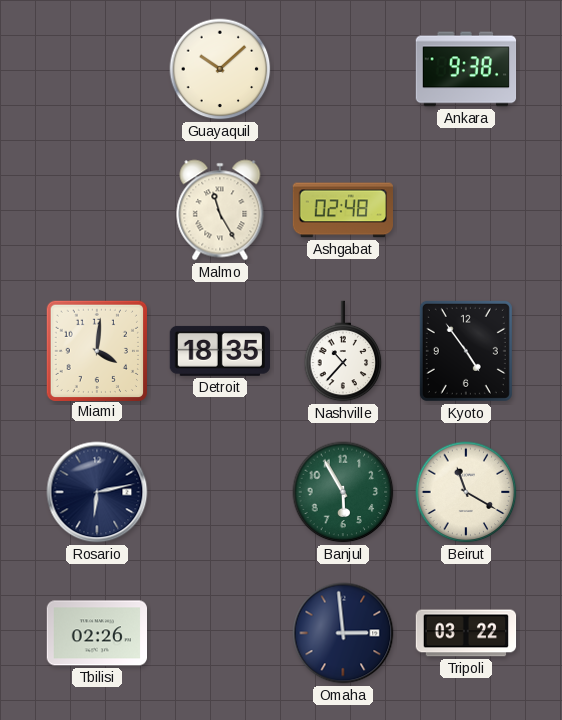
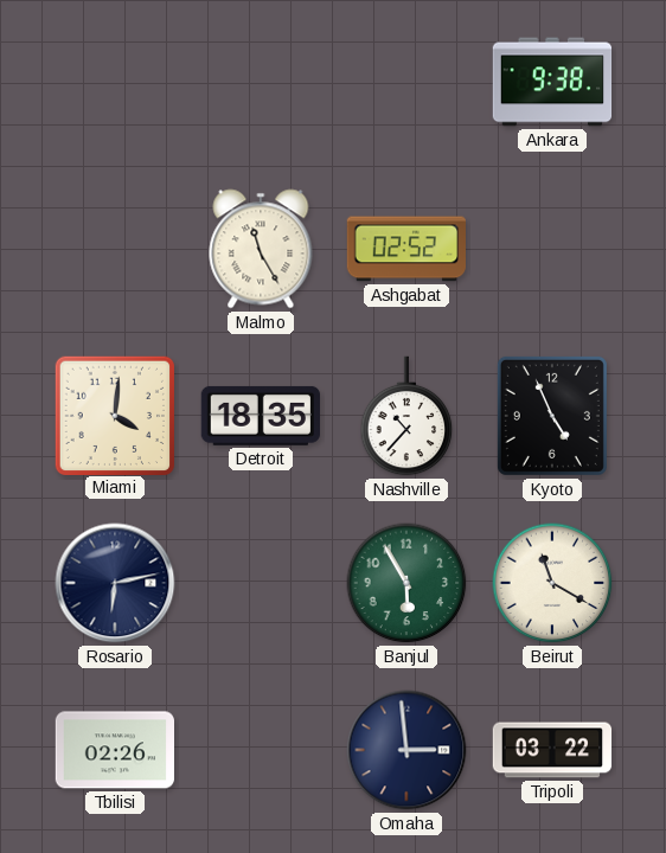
Guayaquil: 10:08 -> none (220, 69)
Ashgabat: 02:48 -> 02:52 (405, 249)
Kyoto: 4:54 -> 4:56 (552, 416)
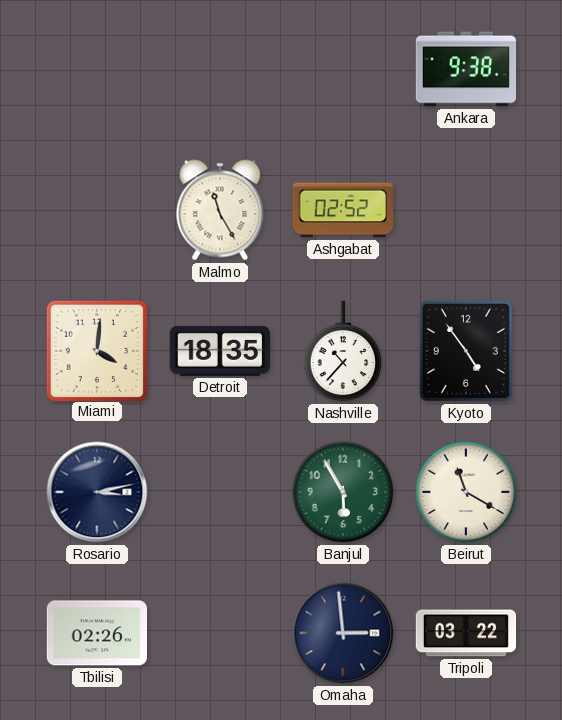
Kyoto: 4:56 -> 4:54 (466, 351)
Rosario: 6:13 -> 3:13 (97, 492)
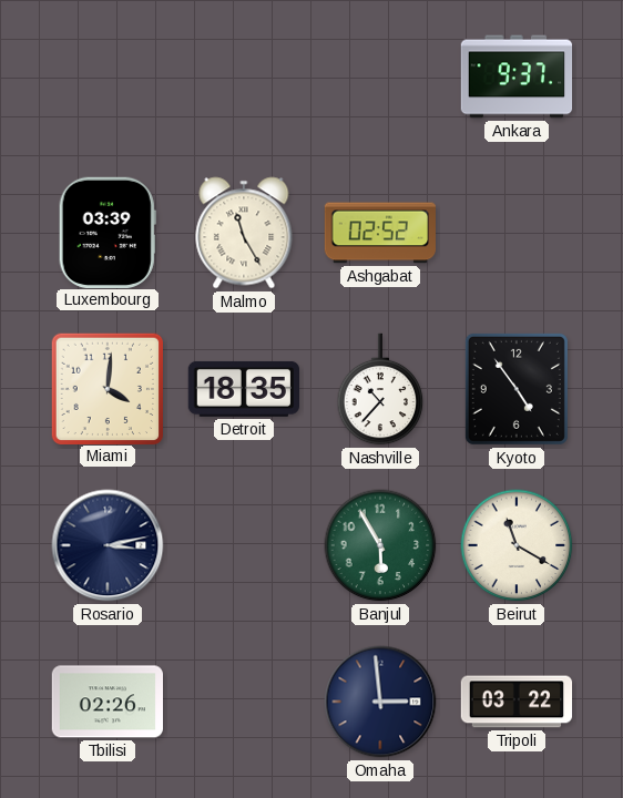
Ankara: 9:38 -> 9:37 (517, 76)
Luxembourg: none -> 03:39 (108, 232)
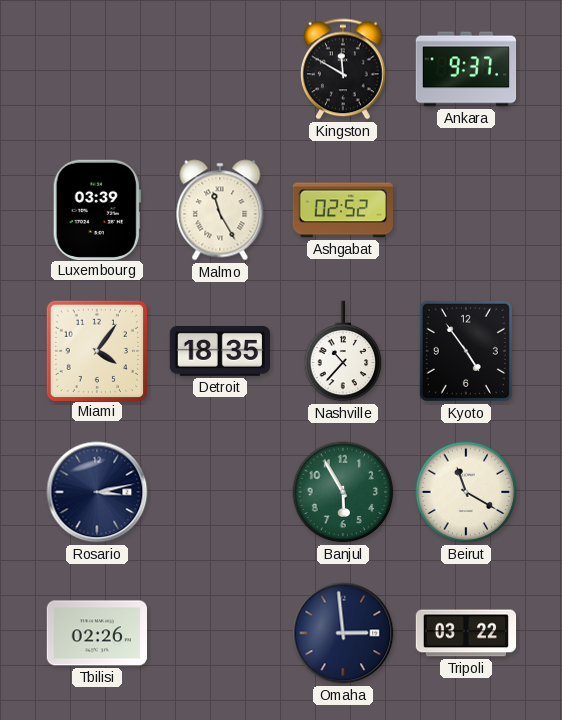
Kingston: none -> 11:50 (344, 69)
Miami: 4:01 -> 4:06 (96, 350)
